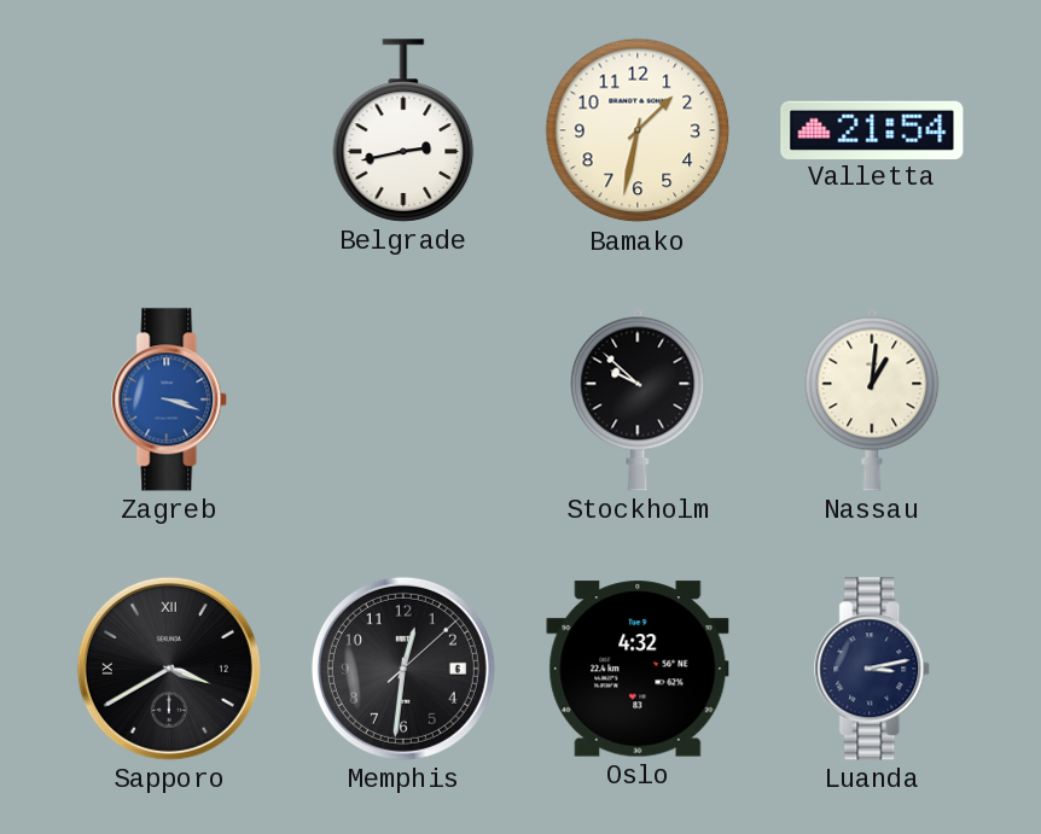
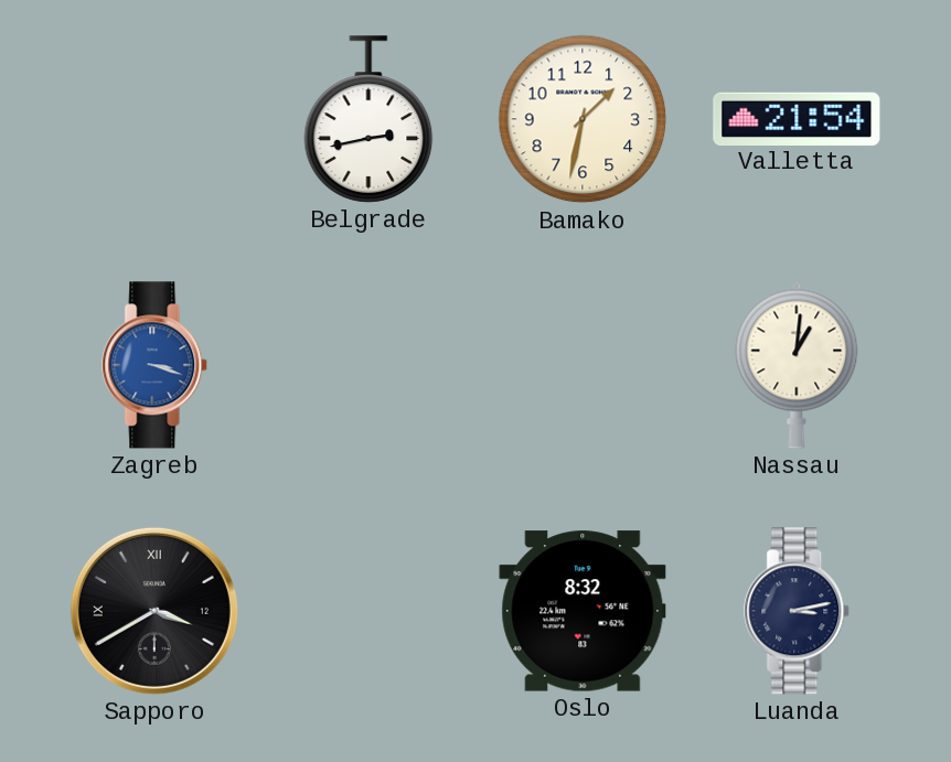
Stockholm: 9:52 -> none (638, 399)
Memphis: 12:31 -> none (403, 669)
Oslo: 4:32 -> 8:32 (583, 611)
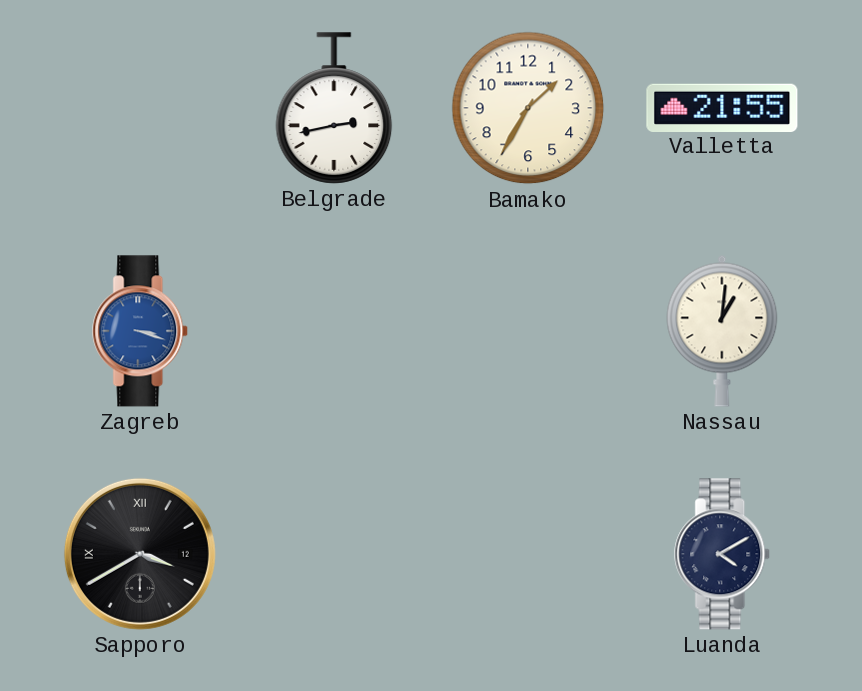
Bamako: 1:32 -> 1:35 (528, 108)
Valletta: 21:54 -> 21:55 (722, 107)
Oslo: 8:32 -> none (583, 611)
Luanda: 3:13 -> 4:10 (723, 554)
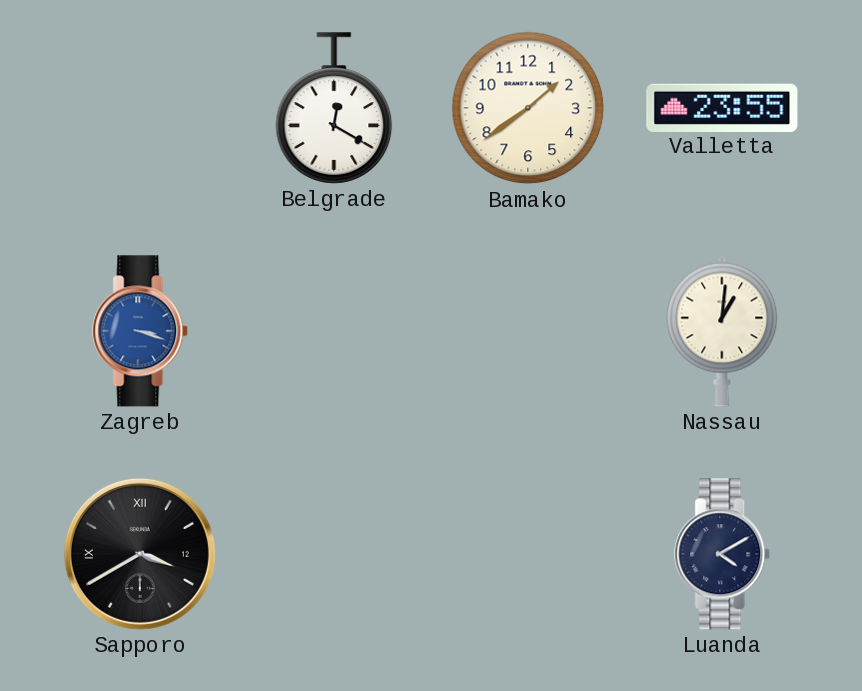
Belgrade: 2:43 -> 12:20 (334, 108)
Bamako: 1:35 -> 1:39 (528, 108)
Valletta: 21:55 -> 23:55 (722, 107)
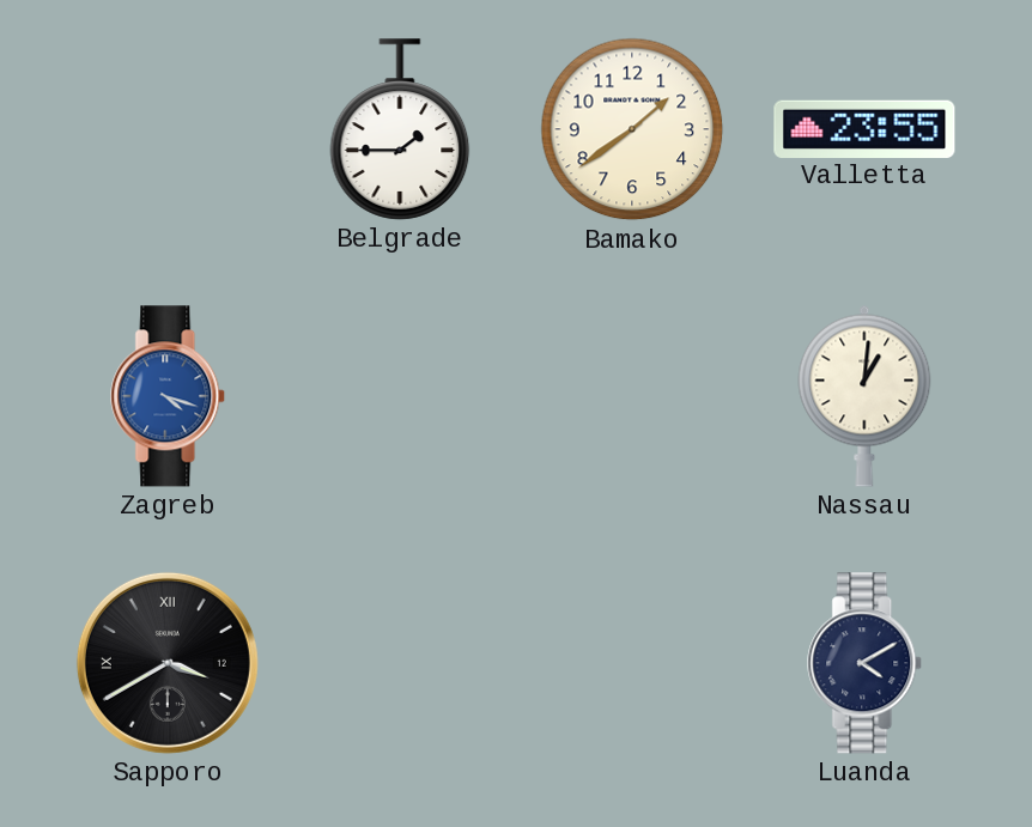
Belgrade: 12:20 -> 1:45 (400, 129)
Zagreb: 3:18 -> 4:18 (169, 396)
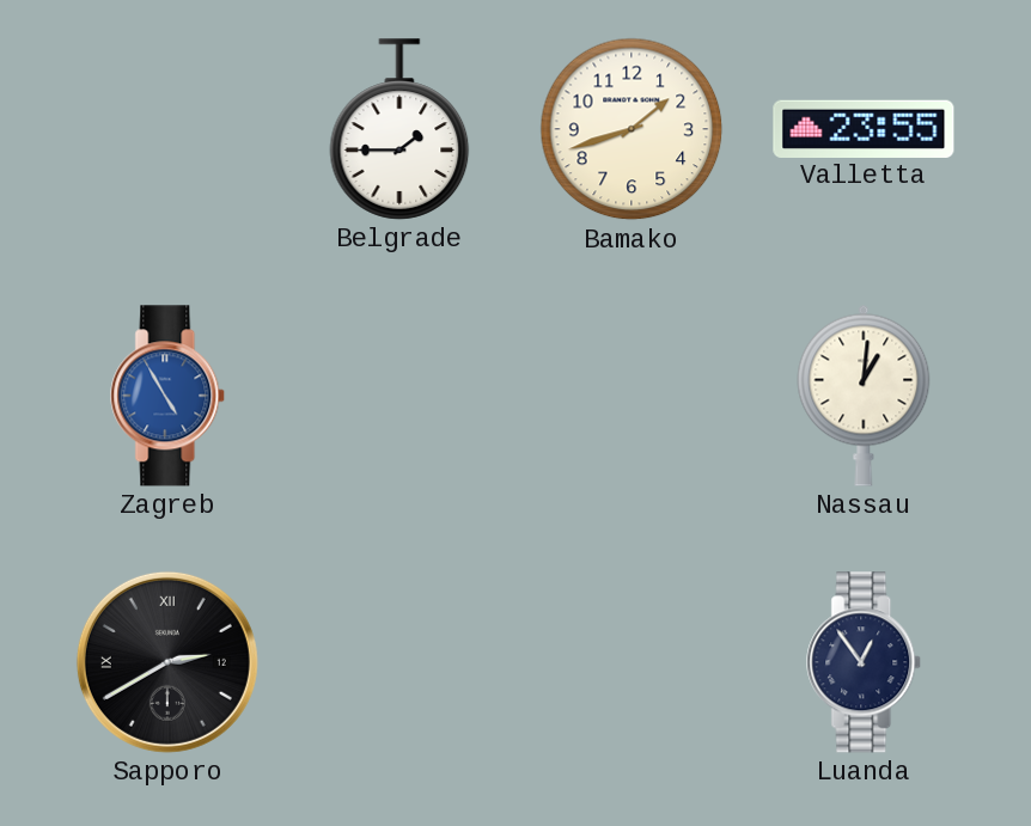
Bamako: 1:39 -> 1:42 (632, 129)
Zagreb: 4:18 -> 4:55 (169, 396)
Sapporo: 3:40 -> 2:40 (167, 662)
Luanda: 4:10 -> 12:54 (865, 662)
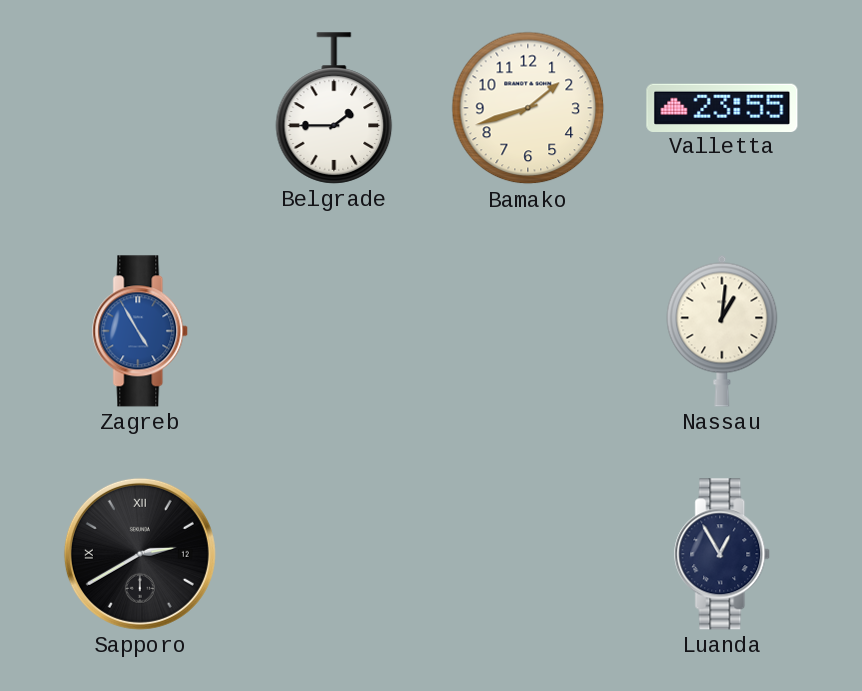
Luanda: 12:54 -> 12:55 (723, 554)
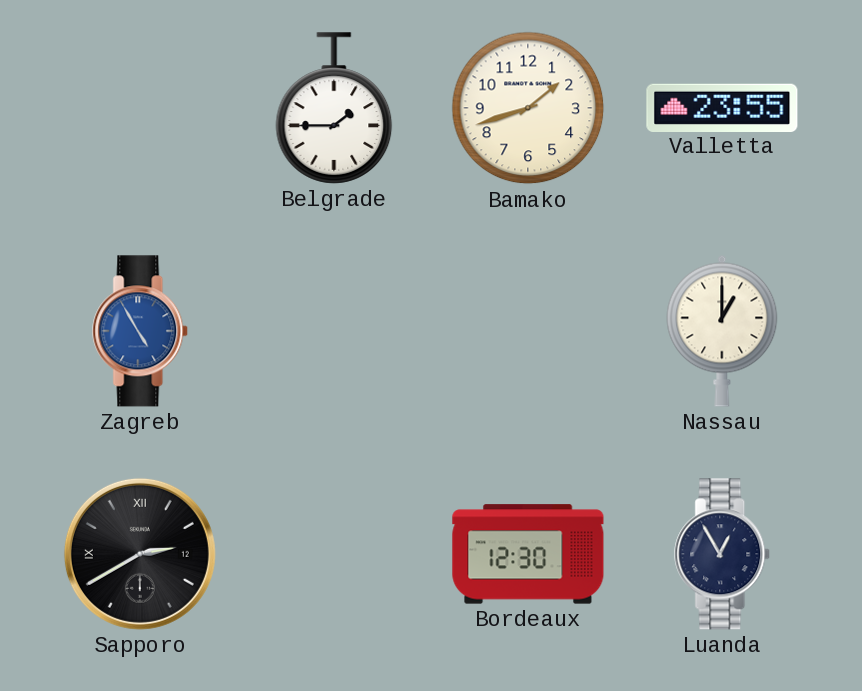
Nassau: 1:01 -> 1:00 (722, 331)
Bordeaux: none -> 12:30 (528, 554)
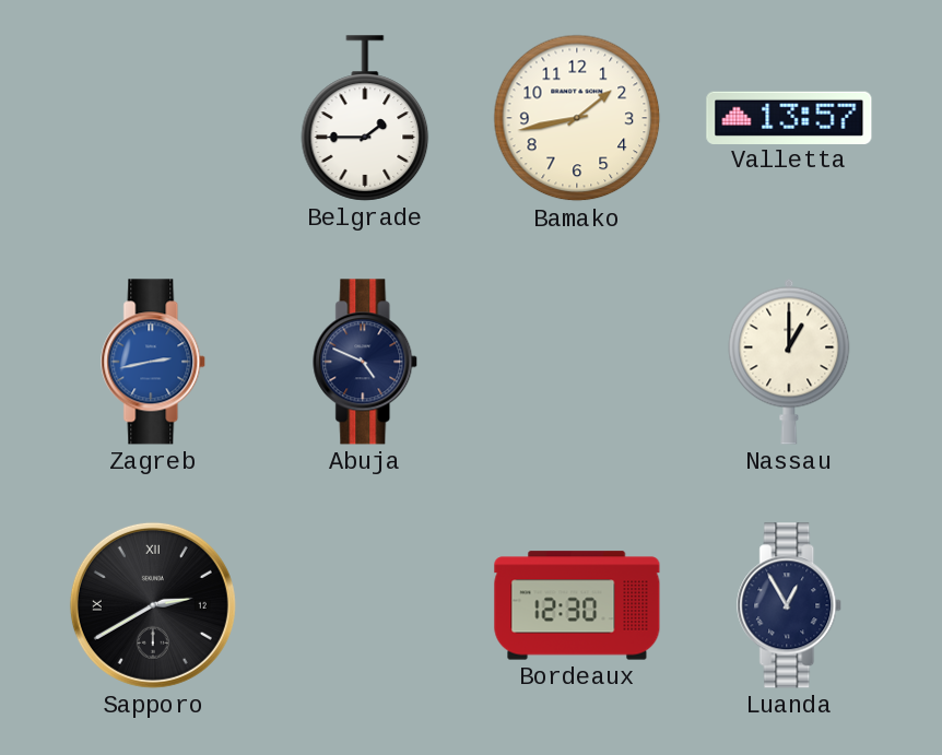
Bamako: 1:42 -> 1:43 (577, 118)
Valletta: 23:55 -> 13:57 (789, 117)
Zagreb: 4:55 -> 2:43 (154, 362)
Abuja: none -> 4:49 (366, 362)
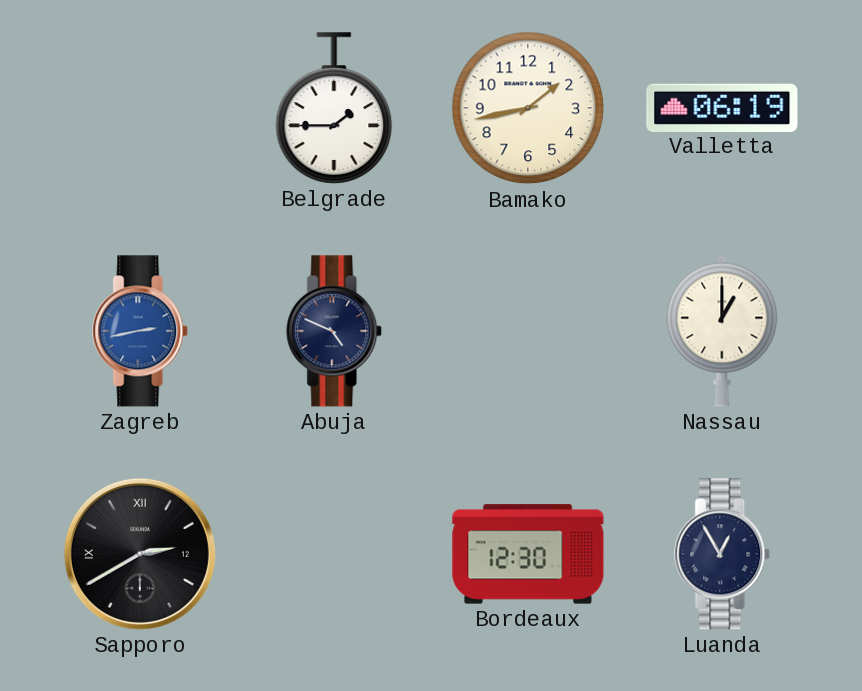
Valletta: 13:57 -> 06:19 (722, 107)
